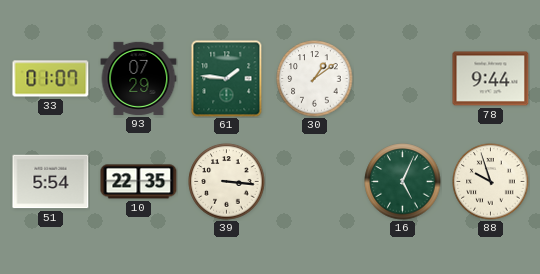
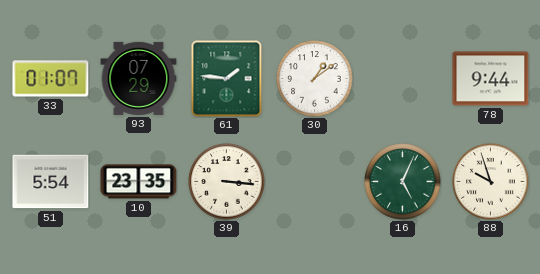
10: 22:35 -> 23:35 (139, 182)
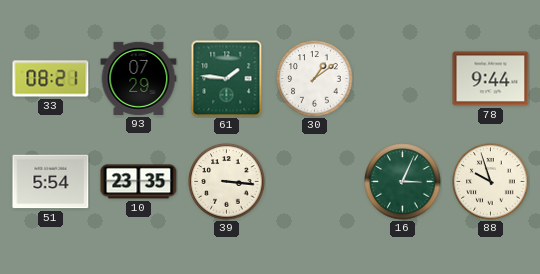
33: 01:07 -> 08:21 (51, 79)
16: 5:04 -> 3:04 (403, 182)
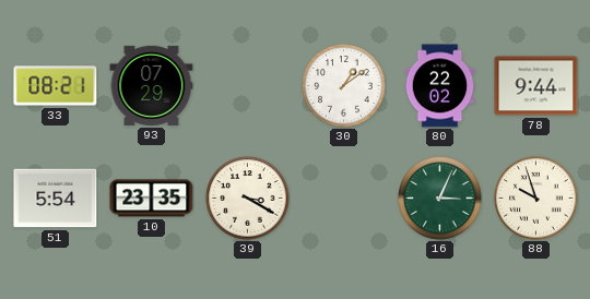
61: 1:46 -> none (227, 79)
80: none -> 22:02 (440, 86)
39: 3:16 -> 3:20 (248, 199)
